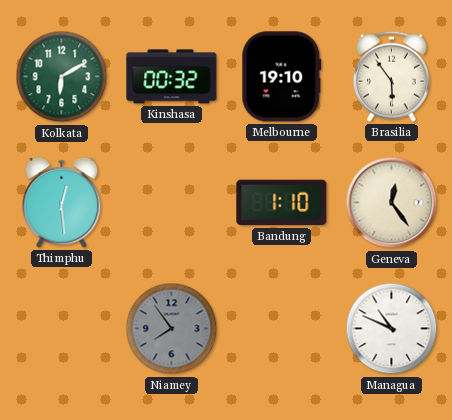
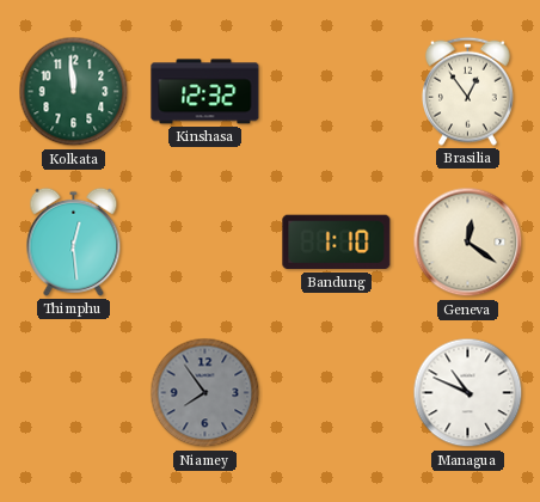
Kolkata: 6:10 -> 11:59 (74, 92)
Kinshasa: 00:32 -> 12:32 (205, 92)
Melbourne: 19:10 -> none (282, 77)
Brasilia: 5:54 -> 12:54 (468, 91)
Geneva: 12:24 -> 12:21 (468, 243)
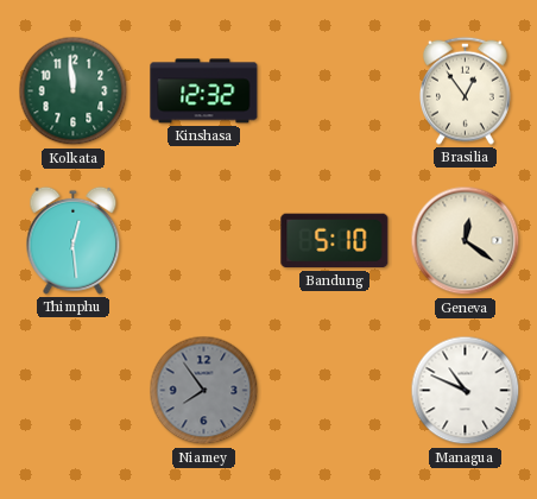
Bandung: 1:10 -> 5:10 (335, 241)
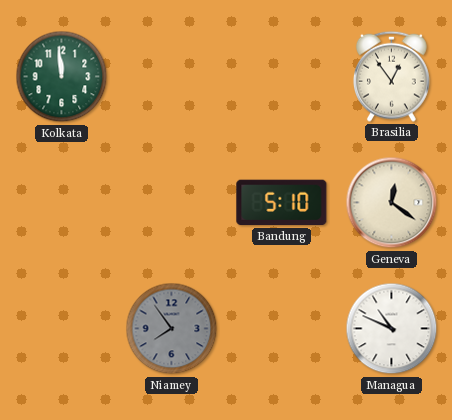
Kinshasa: 12:32 -> none (204, 91)
Thimphu: 12:29 -> none (74, 240)
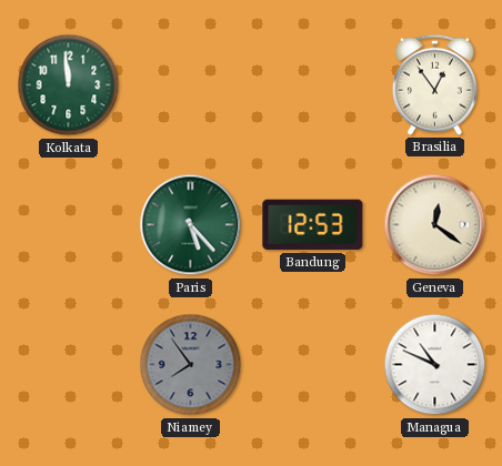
Paris: none -> 5:23 (191, 225)
Bandung: 5:10 -> 12:53 (313, 225)
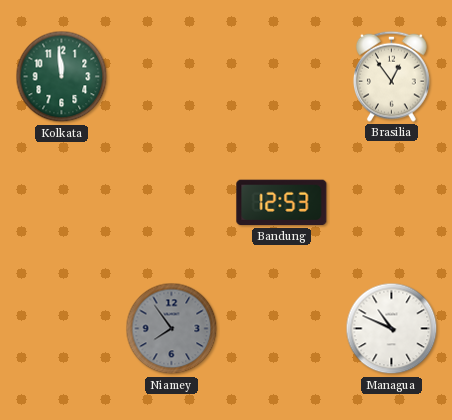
Paris: 5:23 -> none (191, 225)
Geneva: 12:21 -> none (435, 225)
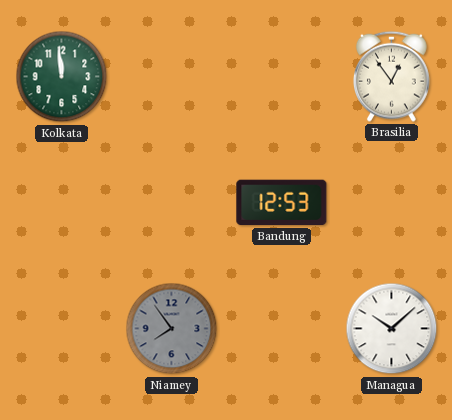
Managua: 10:49 -> 10:08 (392, 329)
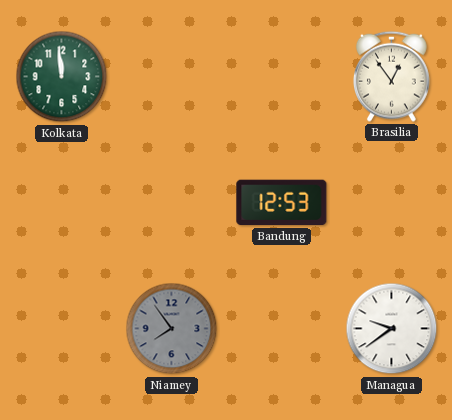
Managua: 10:08 -> 9:39 (392, 329)
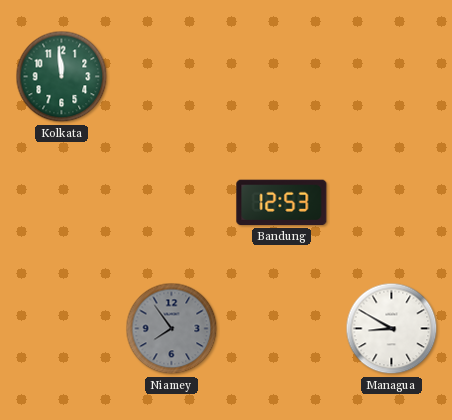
Brasilia: 12:54 -> none (392, 76)
Managua: 9:39 -> 8:50 (392, 329)
